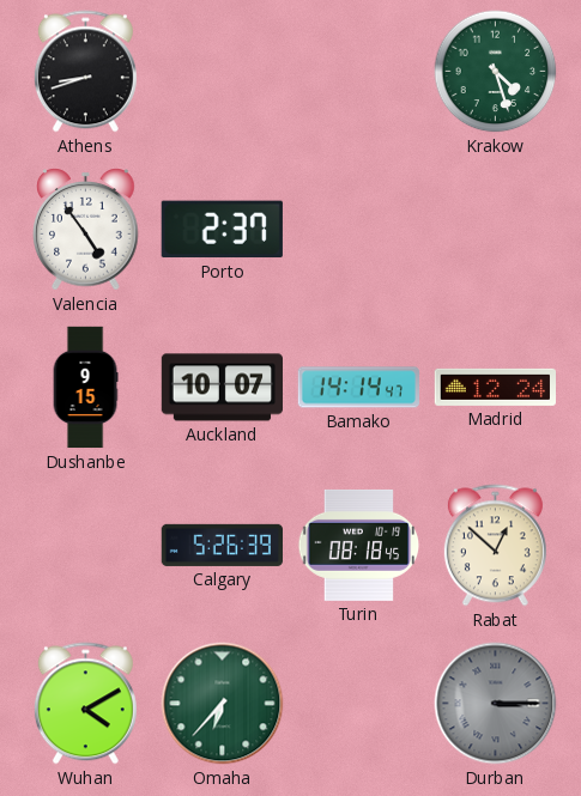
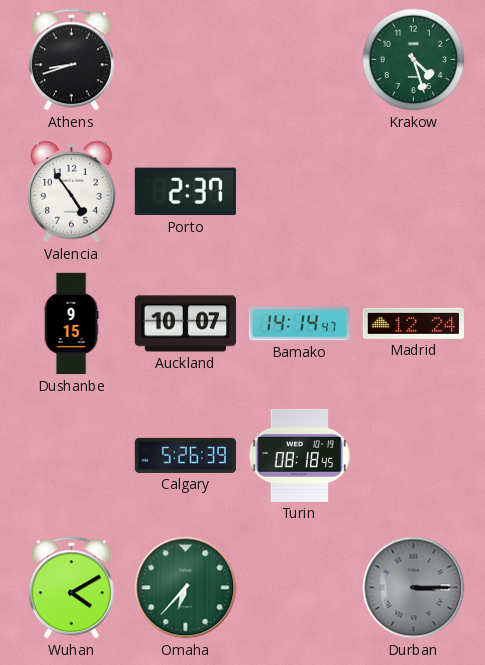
Rabat: 12:52 -> none (495, 546)
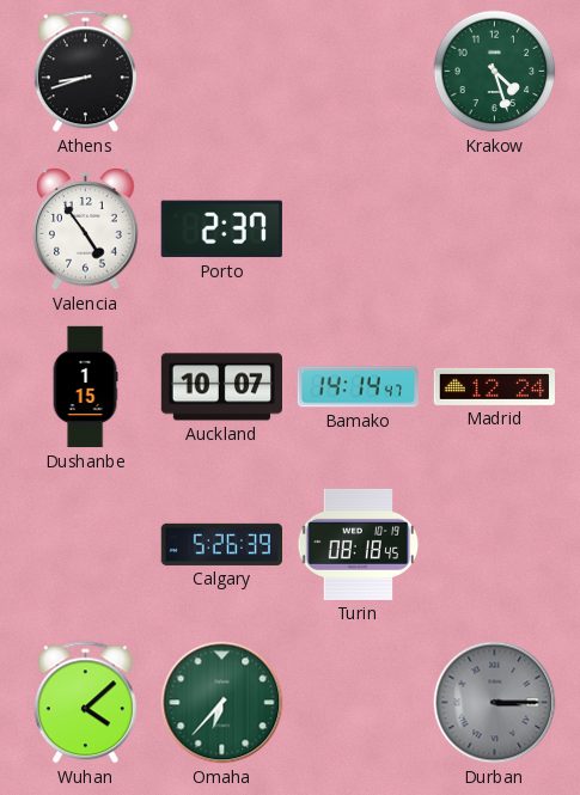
Dushanbe: 9:15 -> 1:15 (85, 387)
Wuhan: 4:10 -> 4:08 (85, 703)
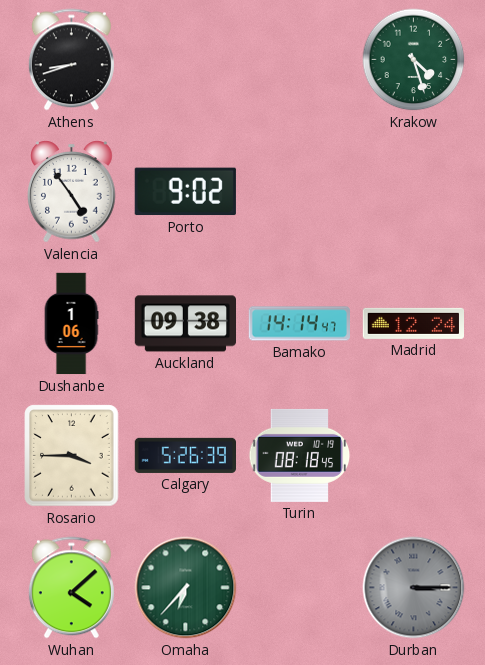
Porto: 2:37 -> 9:02 (185, 192)
Dushanbe: 1:15 -> 1:06 (71, 324)
Auckland: 10:07 -> 09:38 (185, 324)
Rosario: none -> 3:45 (72, 456)
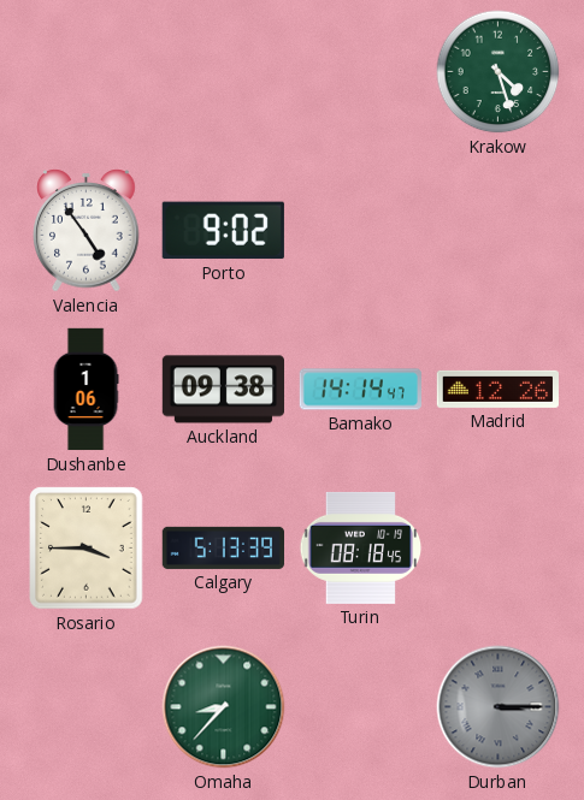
Athens: 8:42 -> none (71, 60)
Madrid: 12:24 -> 12:26 (497, 389)
Calgary: 5:26 -> 5:13 (223, 547)
Wuhan: 4:08 -> none (71, 588)
Omaha: 6:37 -> 8:37 (224, 707)
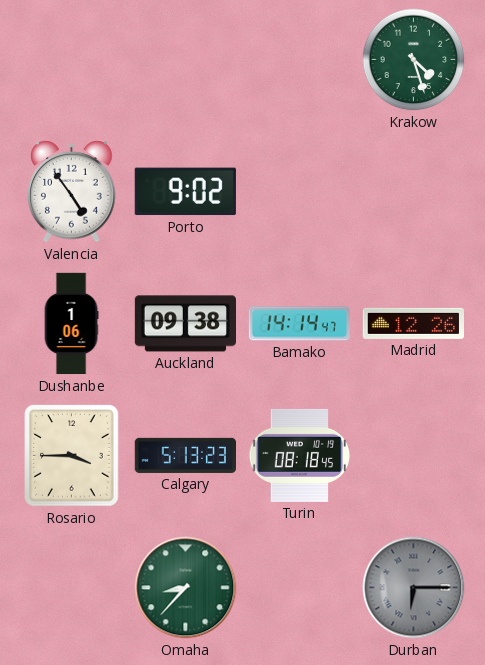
Calgary: 5:13:39 -> 5:13:23 (185, 455)
Durban: 3:15 -> 6:15 (414, 588)
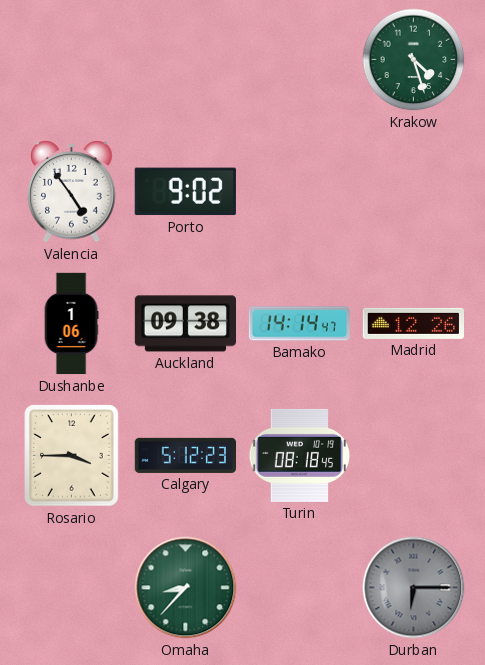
Calgary: 5:13 -> 5:12 (185, 455)
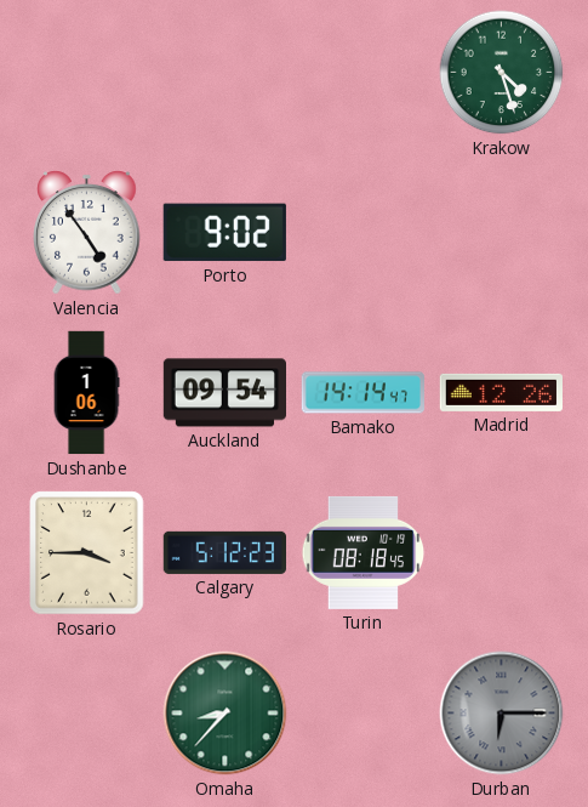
Auckland: 09:38 -> 09:54 (224, 393)
